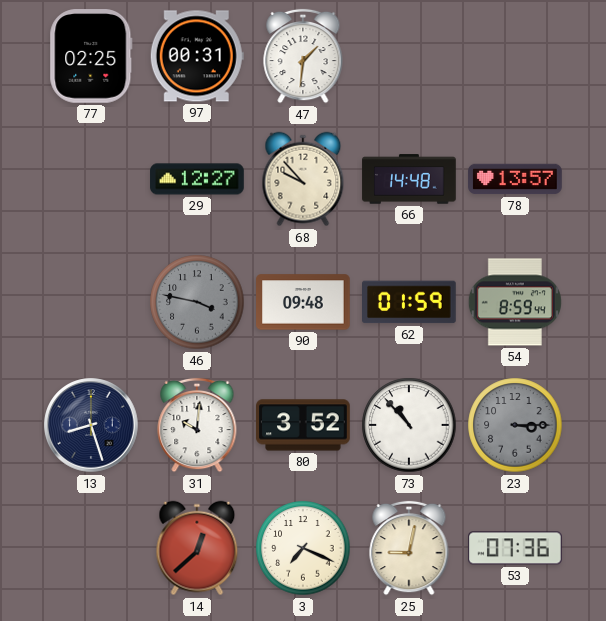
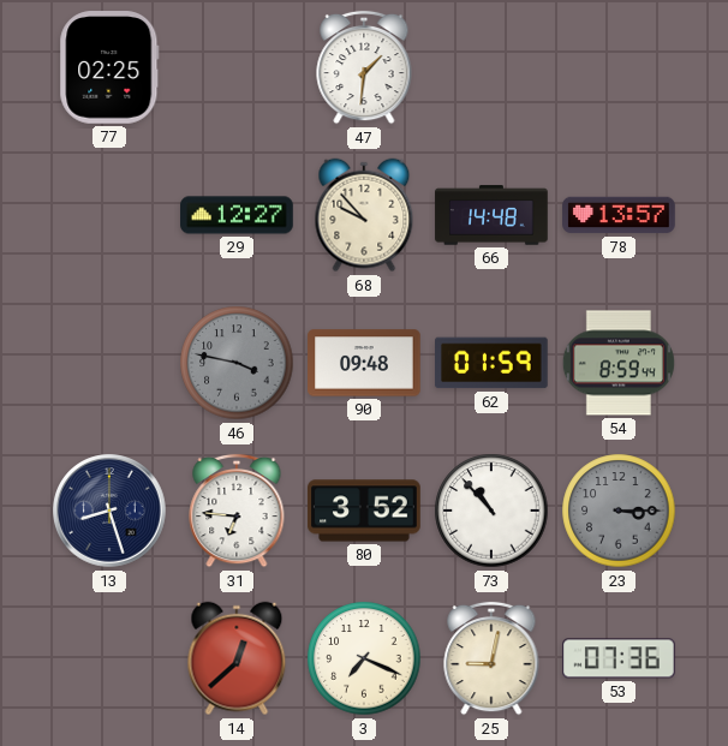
97: 00:31 -> none (197, 56)
31: 10:01 -> 6:46 (237, 511)
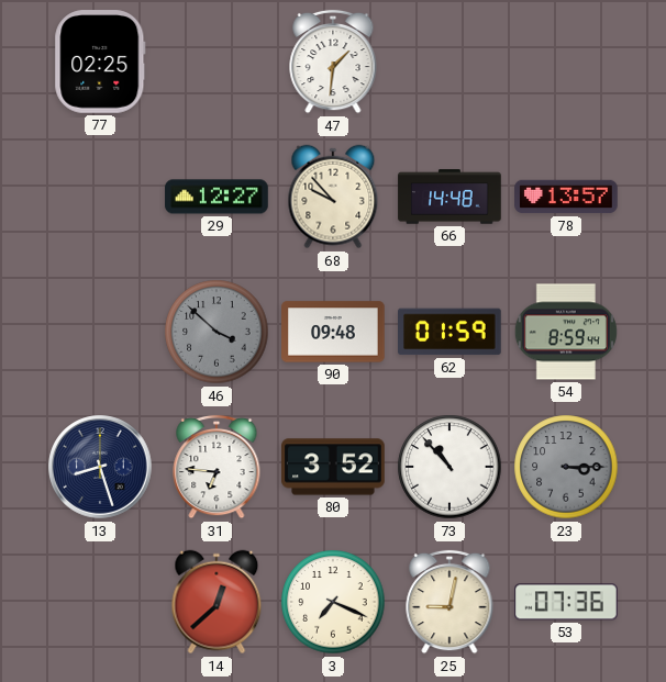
46: 3:47 -> 3:52 (217, 332)
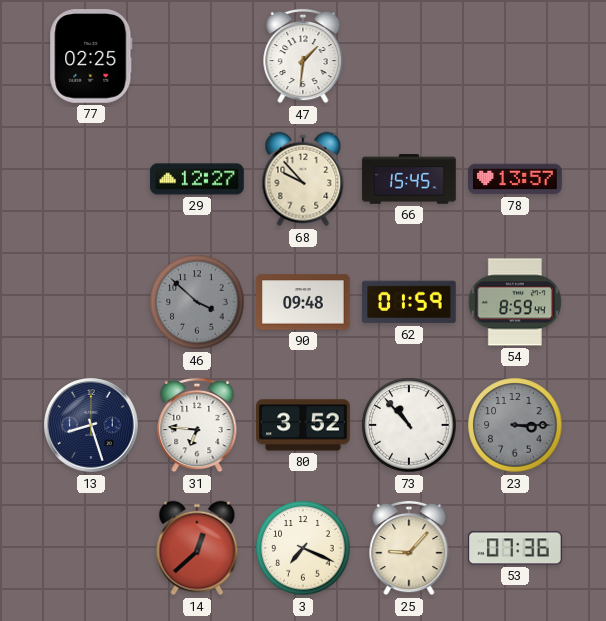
66: 14:48 -> 15:45 (409, 179)
25: 9:02 -> 9:07 (409, 548)
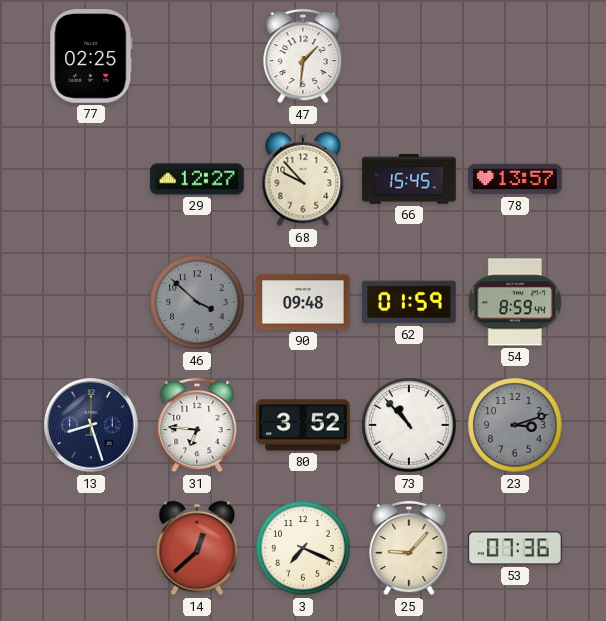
23: 3:15 -> 3:12 (515, 425)
